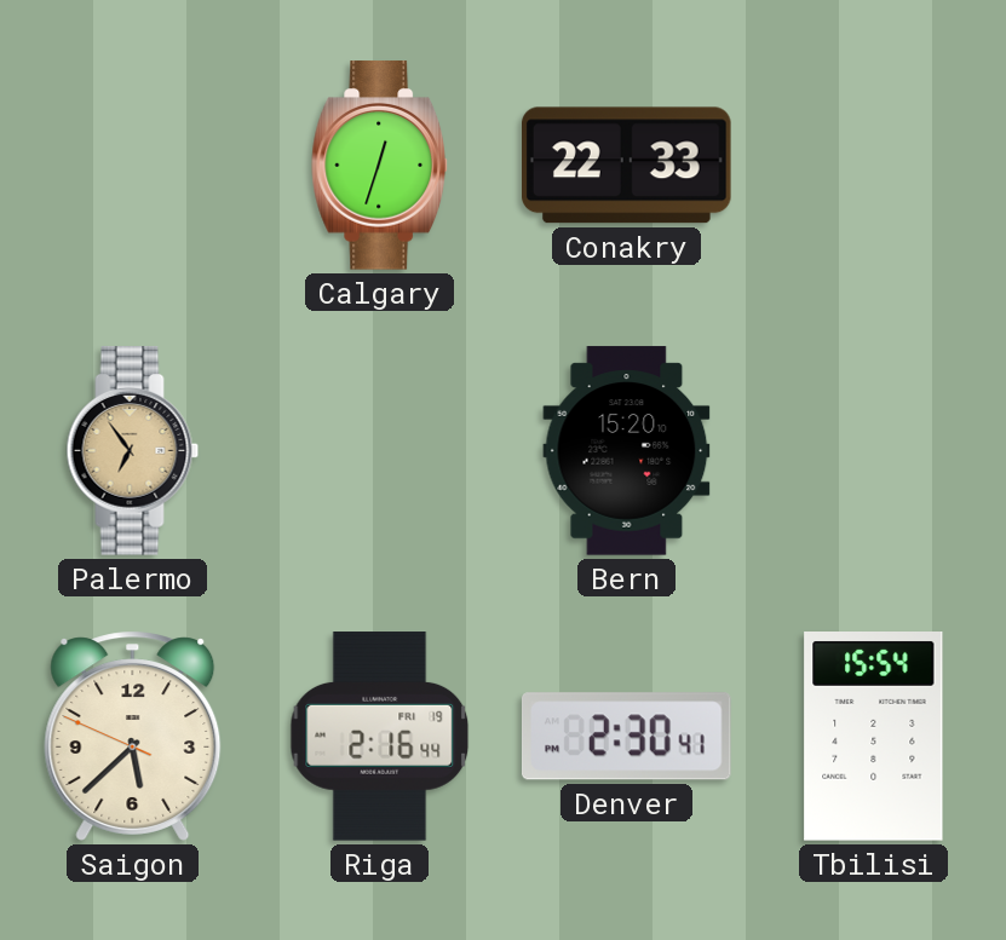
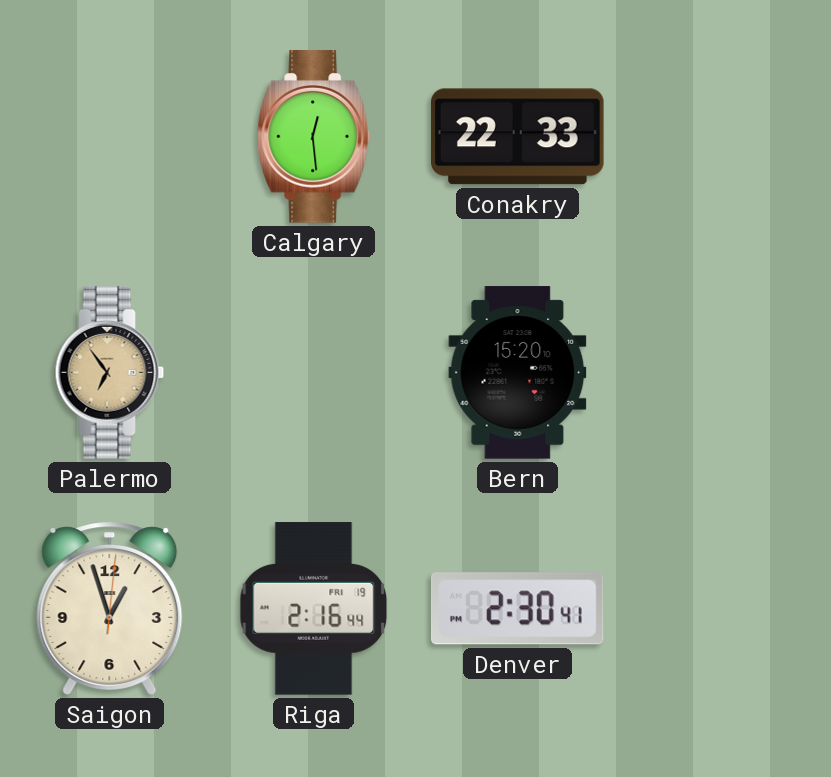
Calgary: 12:33 -> 12:29 (313, 137)
Saigon: 5:37 -> 12:57 (110, 608)
Tbilisi: 15:54 -> none (874, 737)
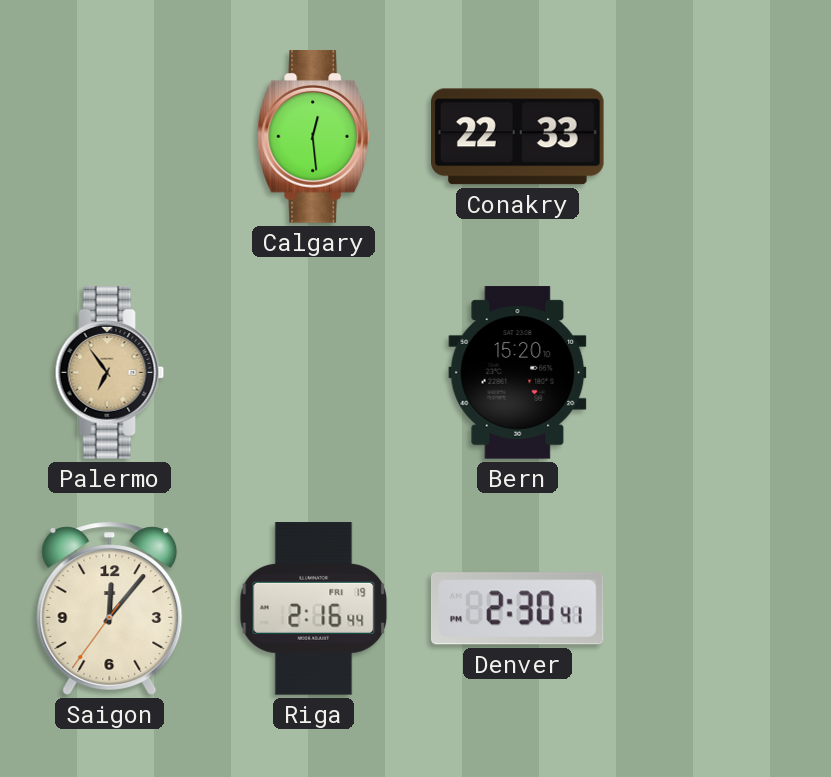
Saigon: 12:57 -> 12:06 (110, 608)
